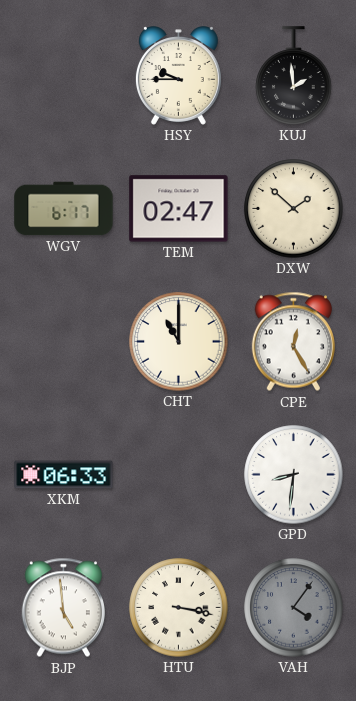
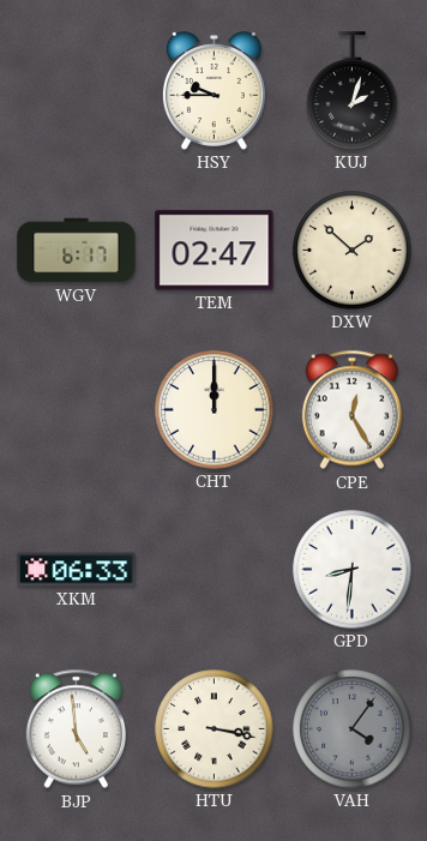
KUJ: 1:59 -> 2:03 (353, 91)
CHT: 11:00 -> 12:00 (215, 410)
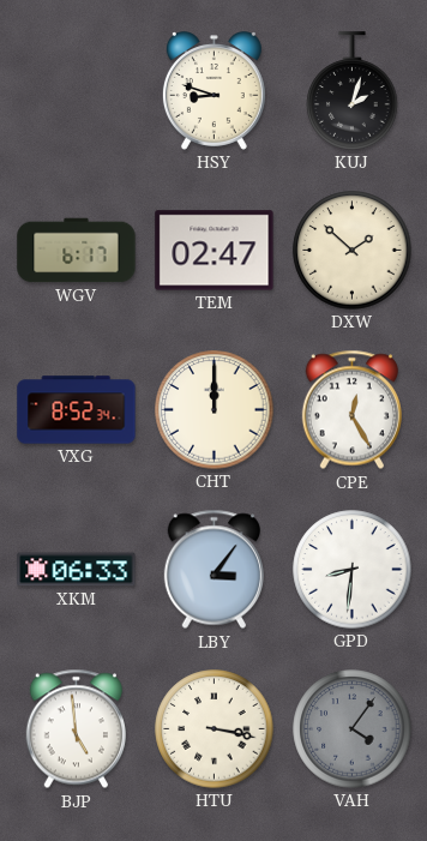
HSY: 9:45 -> 8:48 (213, 91)
VXG: none -> 8:52 (77, 410)
LBY: none -> 3:06 (213, 570)
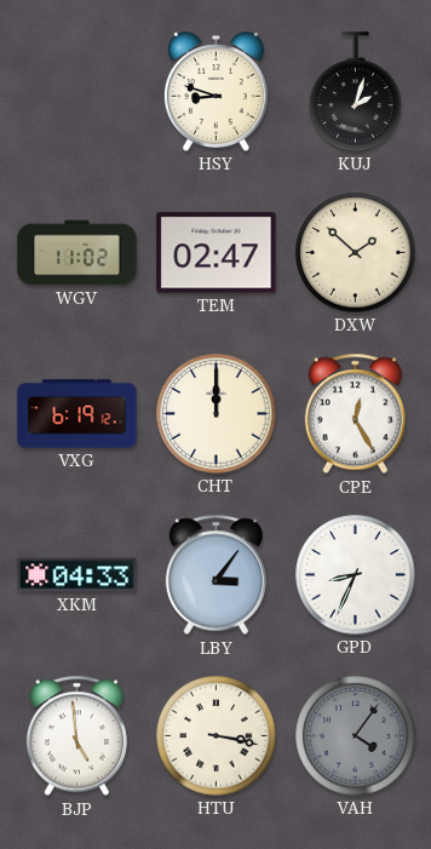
WGV: 6:17 -> 11:02 (77, 253)
VXG: 8:52 -> 6:19 (77, 414)
XKM: 06:33 -> 04:33 (77, 575)
GPD: 8:31 -> 8:34 (356, 575)
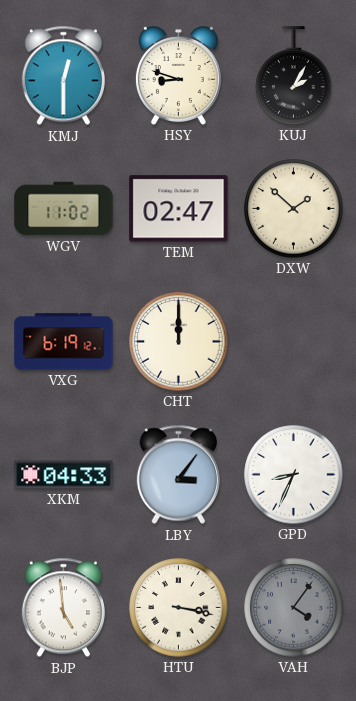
KMJ: none -> 12:30 (63, 76)
KUJ: 2:03 -> 2:05 (294, 76)
CPE: 12:25 -> none (355, 414)
